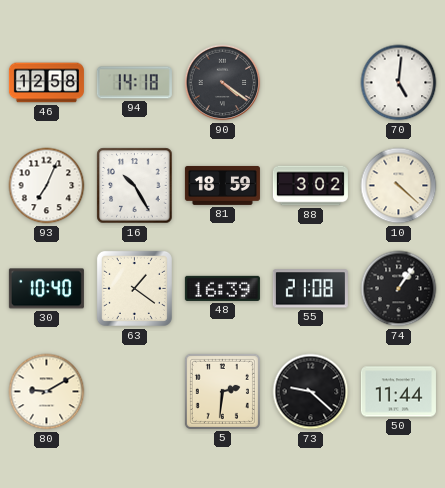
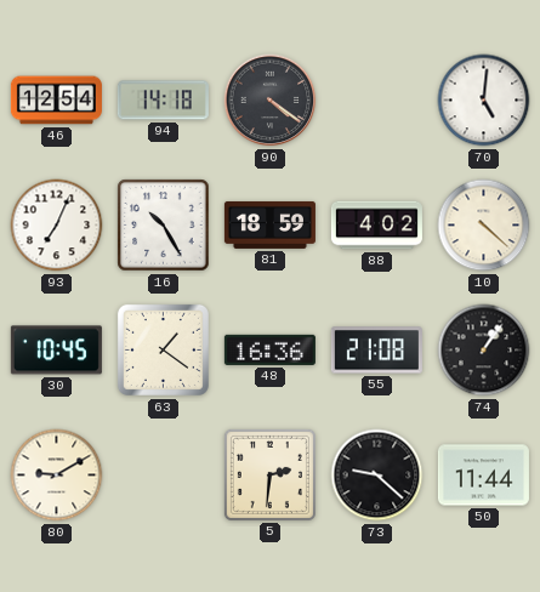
46: 12:58 -> 12:54 (56, 101)
88: 3:02 -> 4:02 (376, 226)
30: 10:40 -> 10:45 (56, 351)
48: 16:39 -> 16:36 (269, 349)
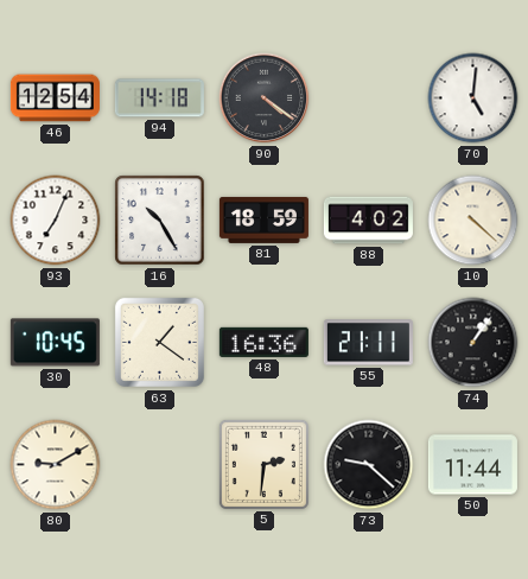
55: 21:08 -> 21:11 (368, 343)
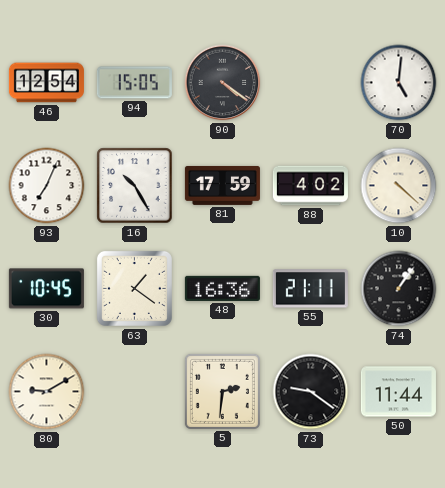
94: 14:18 -> 15:05 (134, 83)
81: 18:59 -> 17:59 (222, 185)
73: 9:22 -> 9:21 (311, 392)
